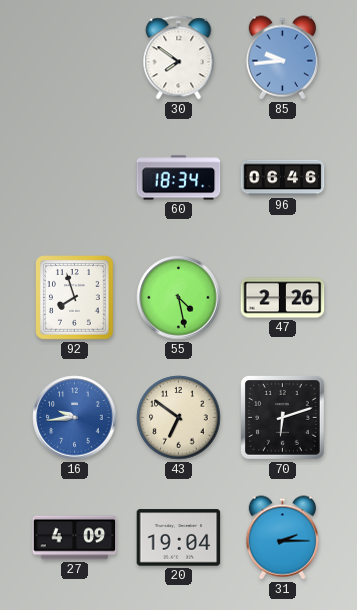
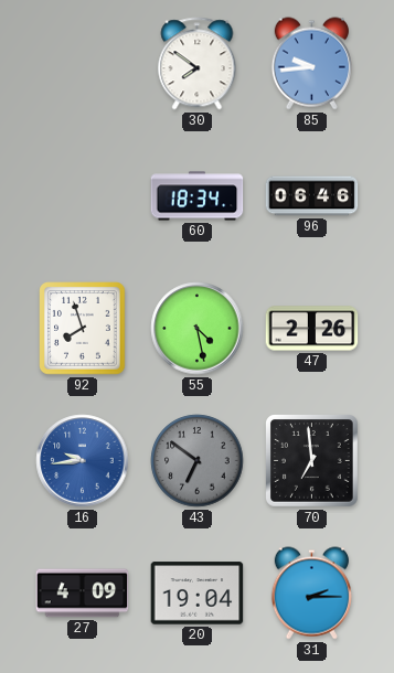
43 dial: cream -> grey (198, 461)
70: 6:12 -> 6:59 (312, 461)
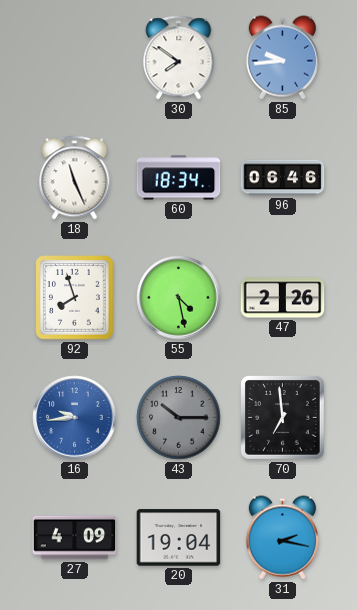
18: none -> 11:26 (75, 178)
43: 6:51 -> 10:15 (179, 418)
31: 2:15 -> 2:17 (282, 538)
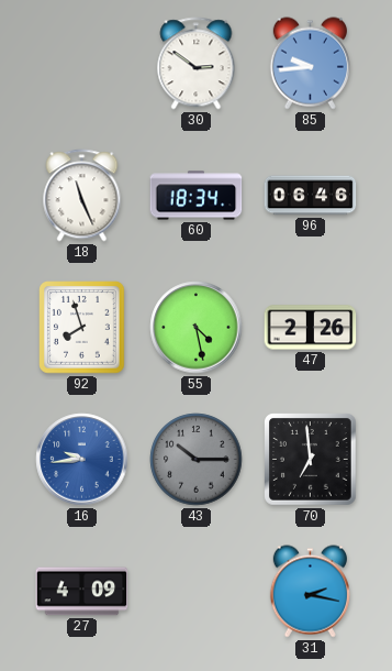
30: 7:51 -> 2:51 (197, 64)
20: 19:04 -> none (179, 538)
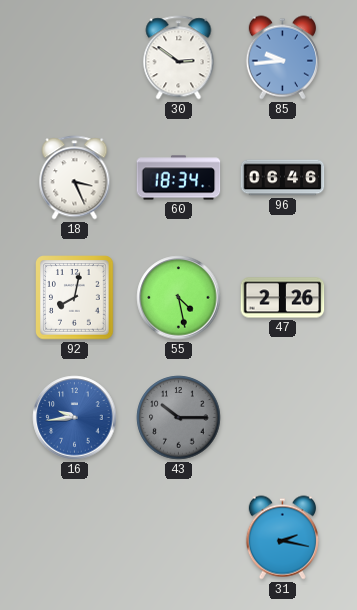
18: 11:26 -> 3:26 (75, 178)
92: 7:57 -> 8:02 (75, 298)
70: 6:59 -> none (311, 460)
27: 4:09 -> none (82, 592)
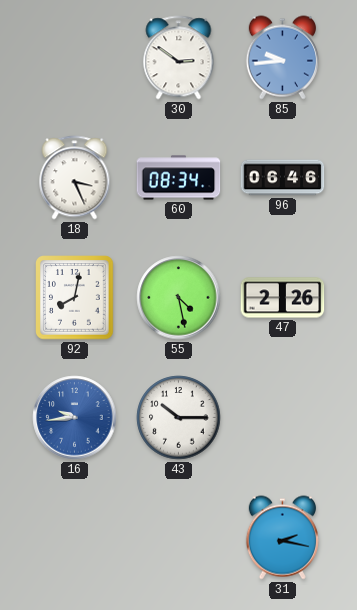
60: 18:34 -> 08:34 (179, 178)
43 dial: grey -> white (179, 418)
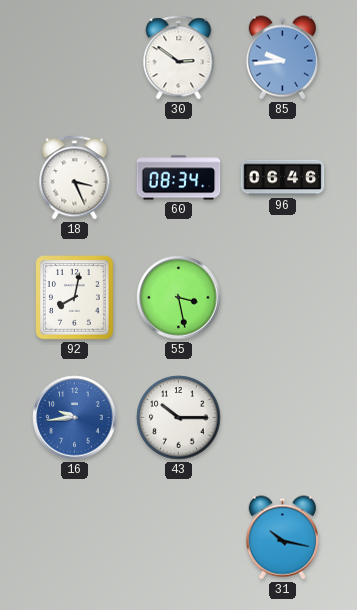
55: 4:28 -> 3:28 (179, 298)
47: 2:26 -> none (283, 298)
31: 2:17 -> 10:17 (282, 538)
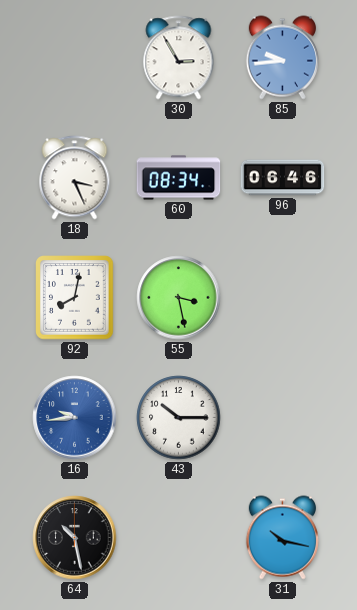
30: 2:51 -> 2:55 (179, 58)
64: none -> 10:28 (75, 538)
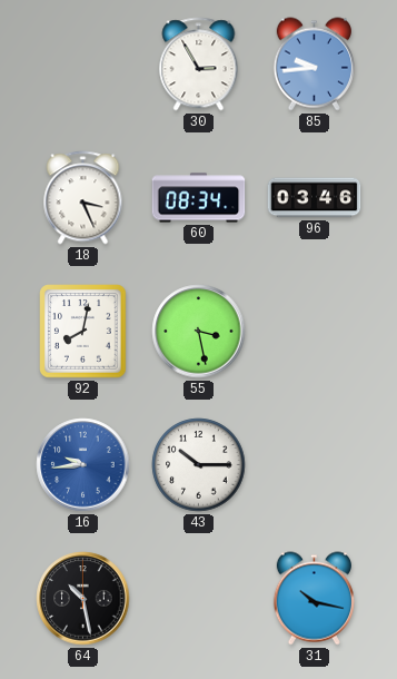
96: 06:46 -> 03:46 (315, 198)
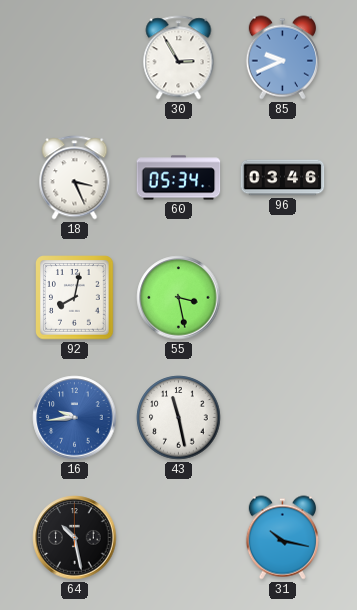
85: 9:44 -> 9:41 (282, 58)
60: 08:34 -> 05:34 (179, 178)
43: 10:15 -> 11:28 (179, 418)
